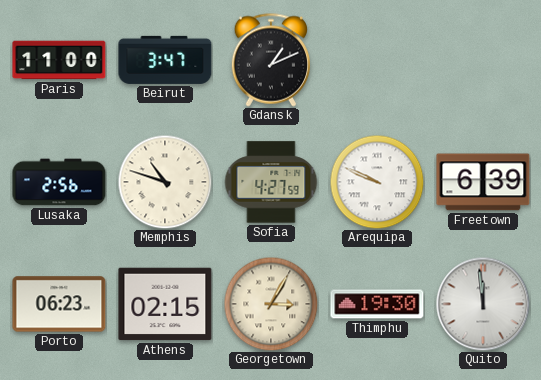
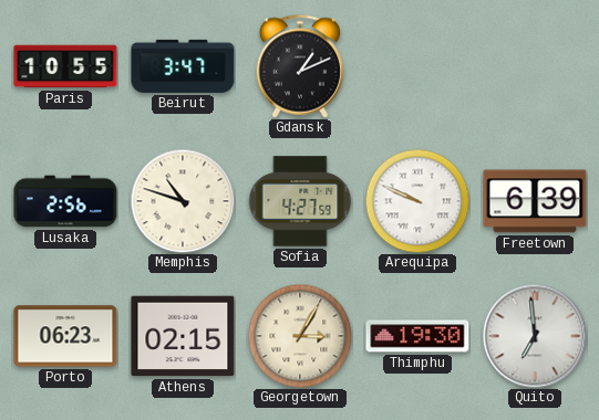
Paris: 11:00 -> 10:55 (65, 66)
Quito: 11:59 -> 6:59 (535, 336)
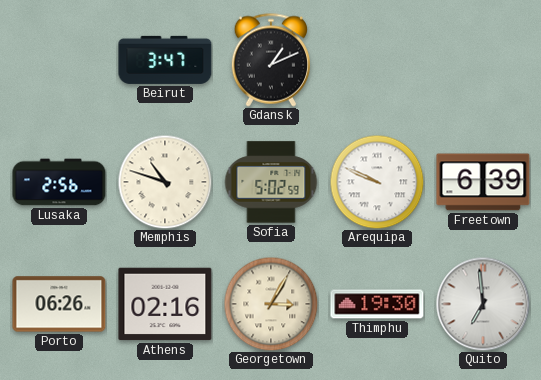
Paris: 10:55 -> none (65, 66)
Sofia: 4:27 -> 5:02 (271, 182)
Porto: 06:23 -> 06:26 (59, 304)
Athens: 02:15 -> 02:16 (165, 304)
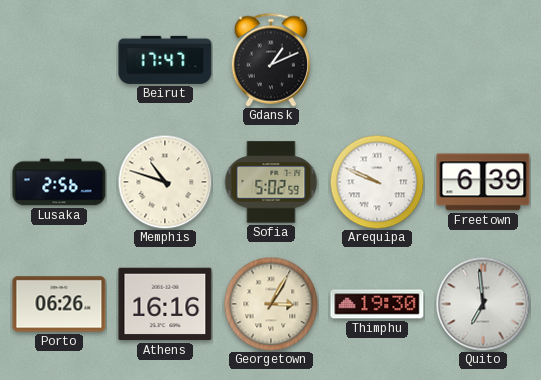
Beirut: 3:47 -> 17:47 (165, 60)
Athens: 02:16 -> 16:16 (165, 304)
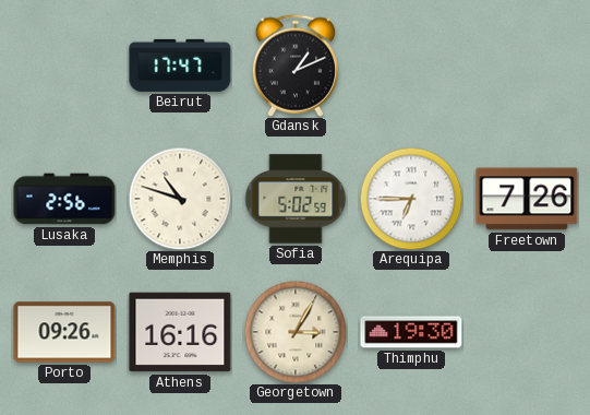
Arequipa: 9:49 -> 6:45 (411, 199)
Freetown: 6:39 -> 7:26 (527, 199)
Porto: 06:26 -> 09:26 (64, 332)
Quito: 6:59 -> none (483, 304)
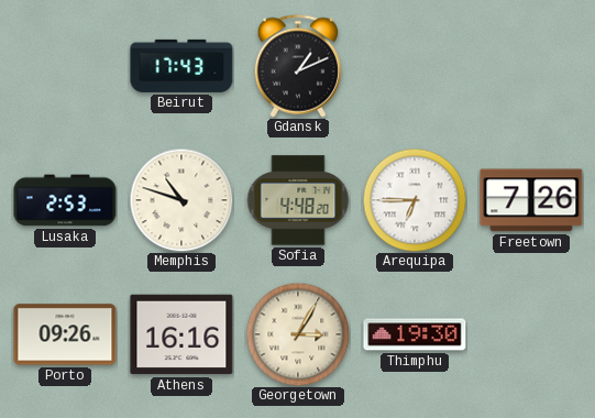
Beirut: 17:47 -> 17:43 (181, 66)
Lusaka: 2:56 -> 2:53 (65, 200)
Sofia: 5:02 -> 4:48 (298, 200)
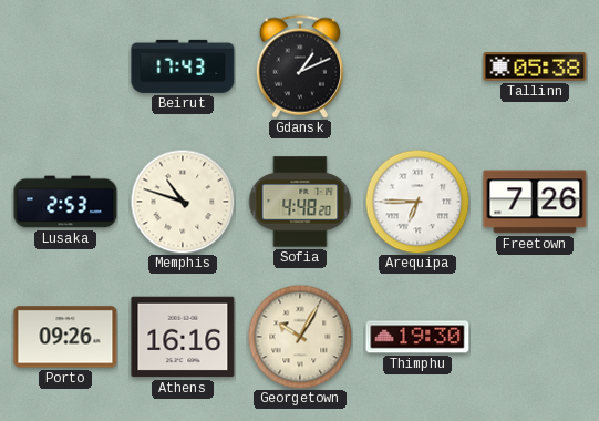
Tallinn: none -> 05:38 (535, 66)
Georgetown: 3:05 -> 10:05 (300, 337)
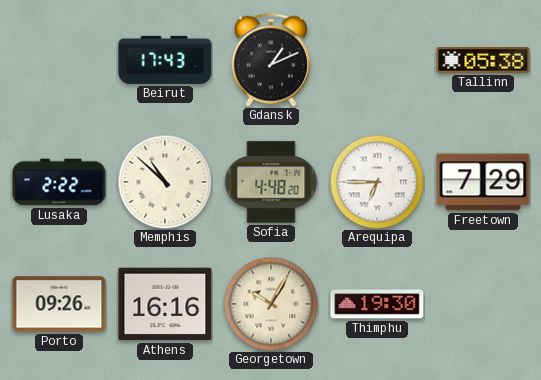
Lusaka: 2:53 -> 2:22 (59, 182)
Memphis: 10:48 -> 10:52 (165, 182)
Freetown: 7:26 -> 7:29 (483, 182)
